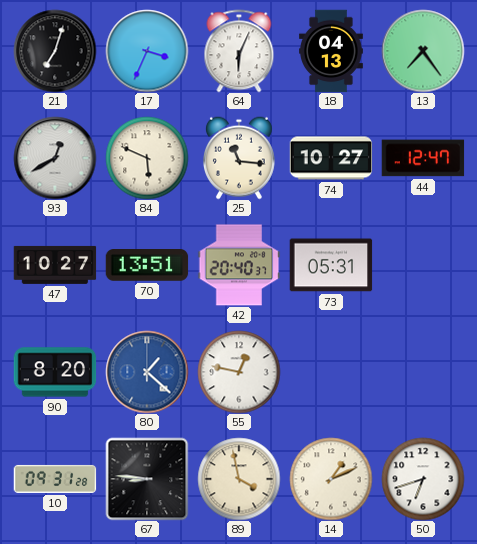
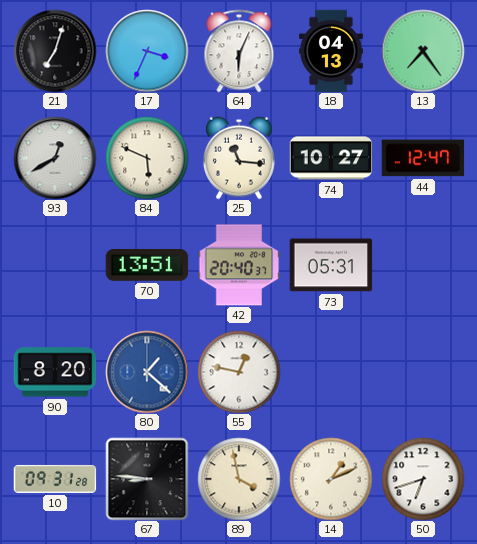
47: 10:27 -> none (55, 265)
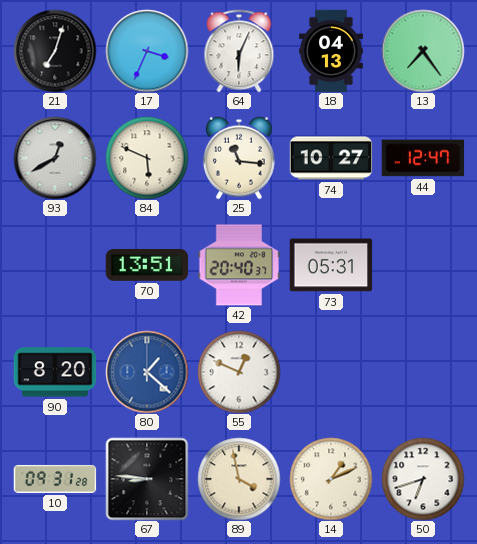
55: 12:47 -> 12:49 (239, 372)
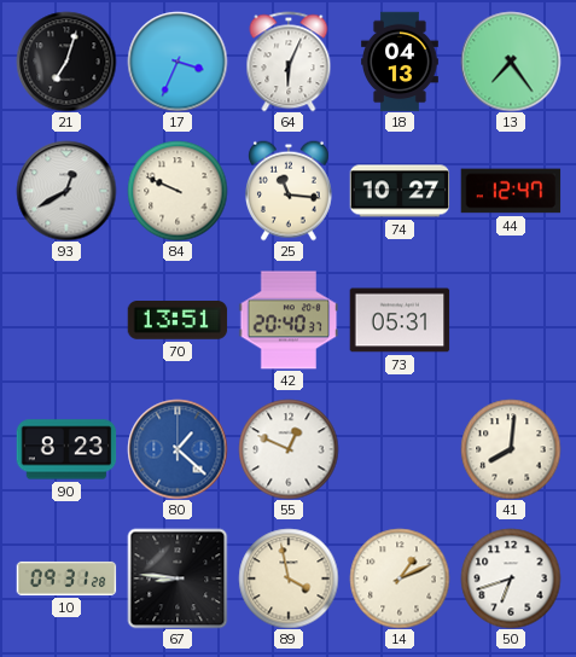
84: 5:49 -> 9:49 (178, 191)
90: 8:20 -> 8:23 (66, 449)
41: none -> 8:01 (511, 449)
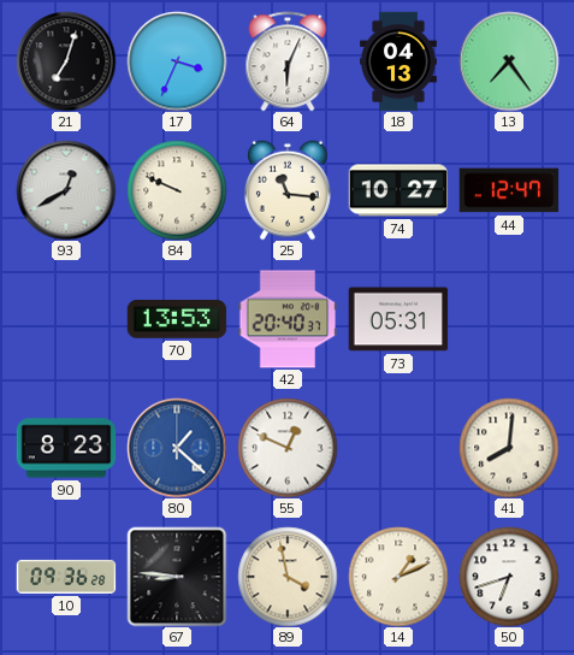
70: 13:51 -> 13:53 (177, 319)
10: 09:31 -> 09:36 (66, 577)
